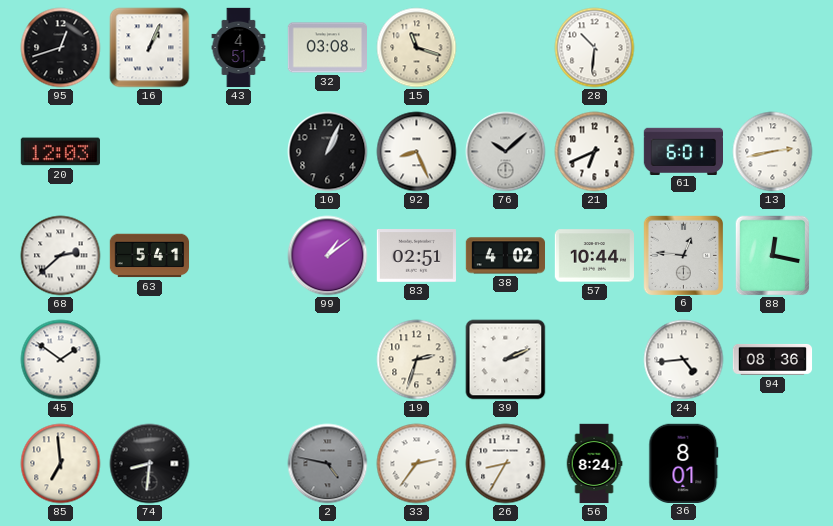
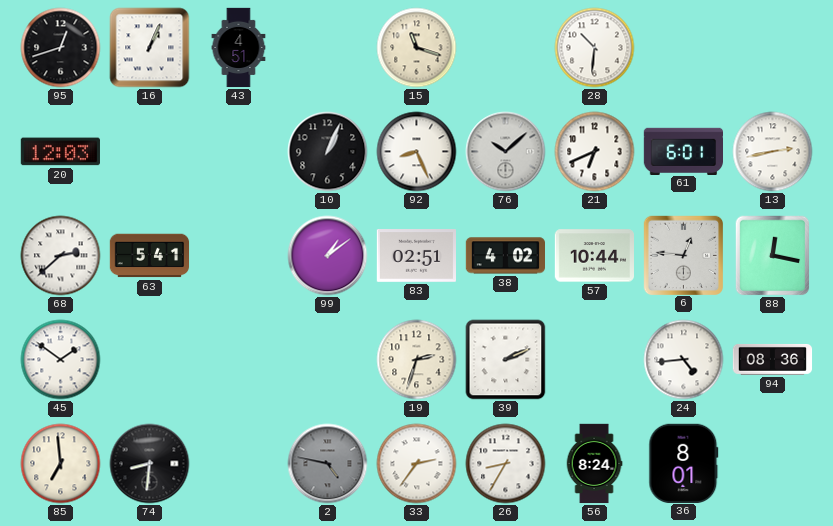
32: 03:08 -> none (327, 48)
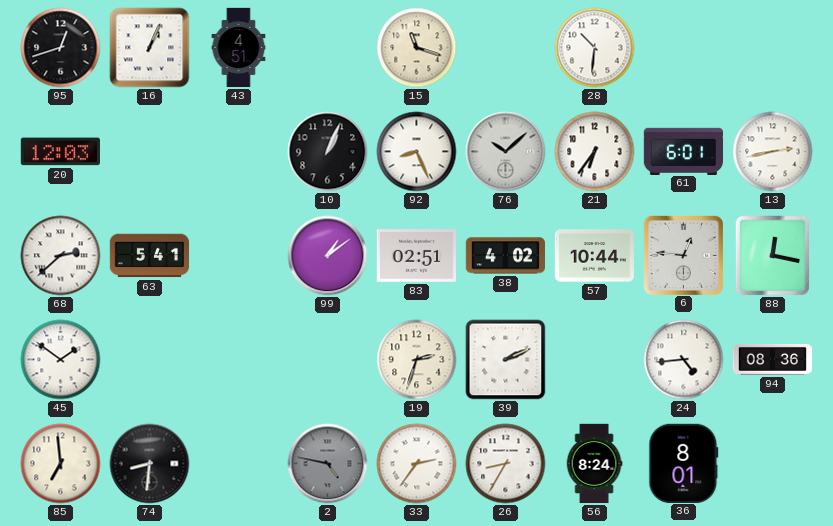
21: 6:41 -> 6:36 (595, 152)
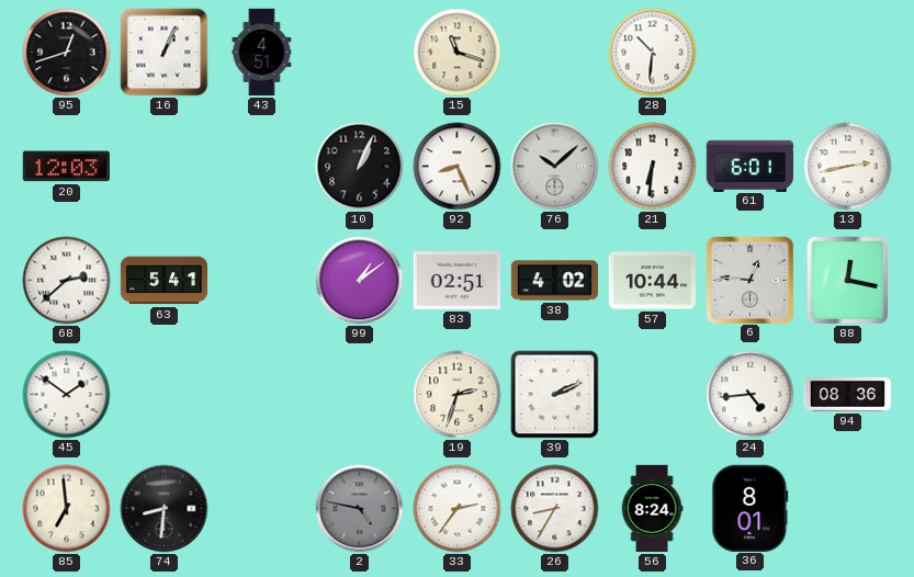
21: 6:36 -> 6:31 (653, 167)
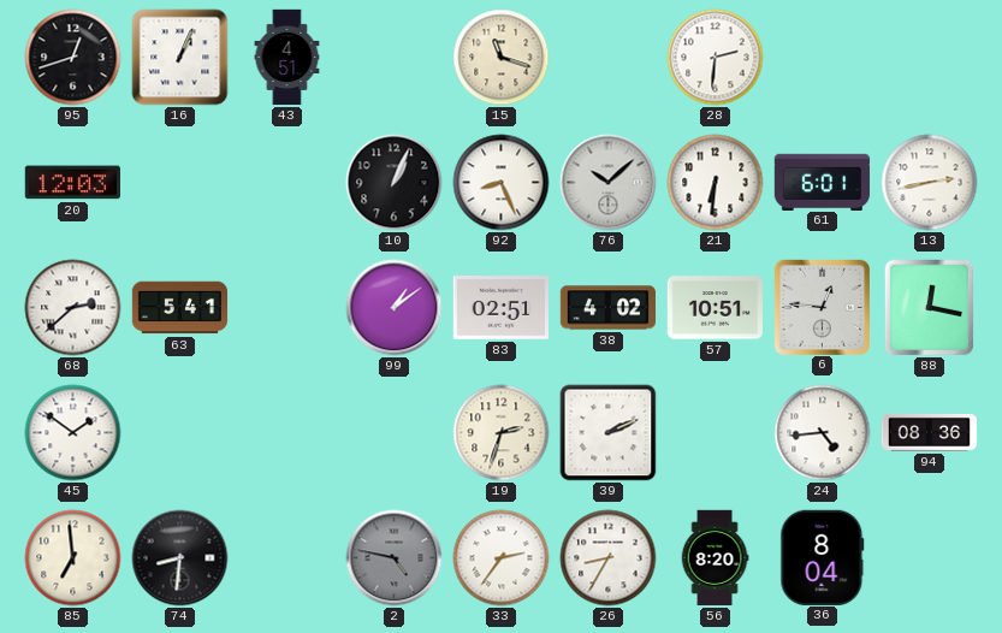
28: 10:31 -> 2:31 (716, 58)
57: 10:44 -> 10:51 (715, 308)
56: 8:24 -> 8:20 (715, 558)
36: 8:01 -> 8:04 (823, 557)
